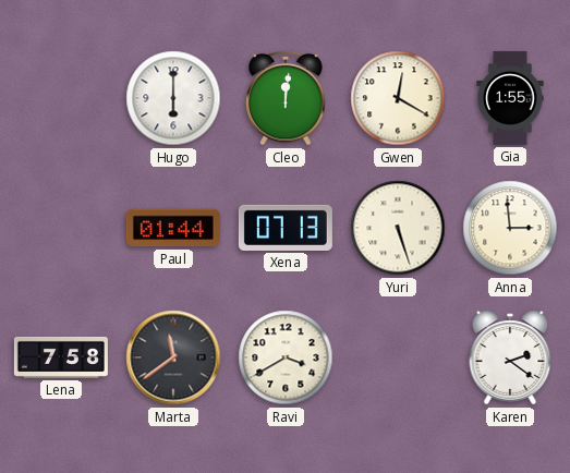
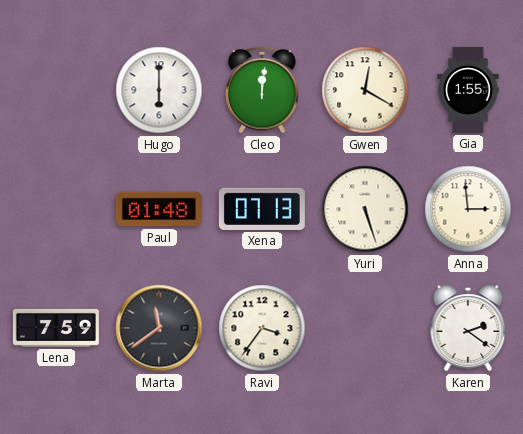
Paul: 01:44 -> 01:48 (159, 209)
Lena: 7:58 -> 7:59 (56, 328)
Ravi: 3:40 -> 3:36 (262, 328)
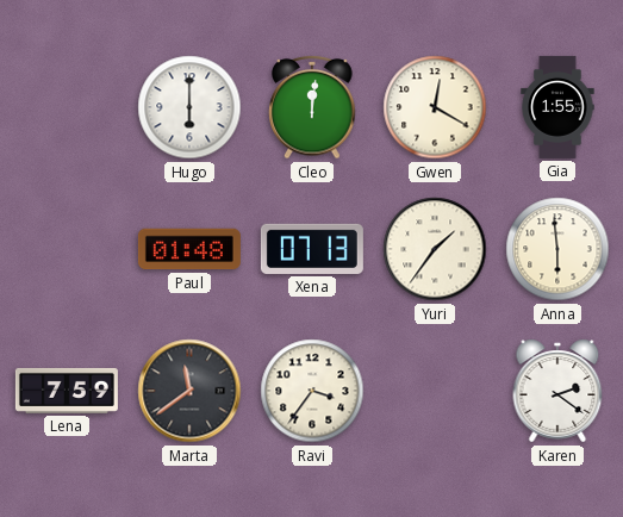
Yuri: 5:27 -> 1:36 (435, 249)
Anna: 2:59 -> 5:59 (557, 249)
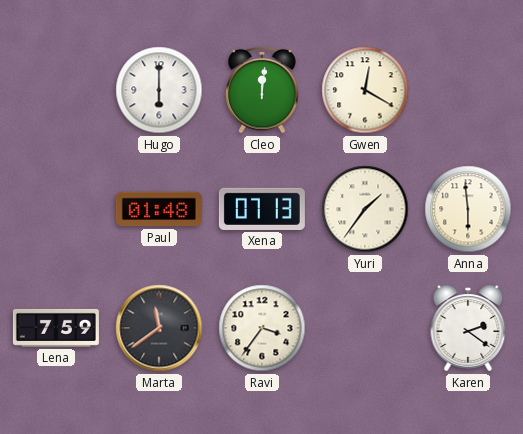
Gia: 1:55 -> none (557, 107)
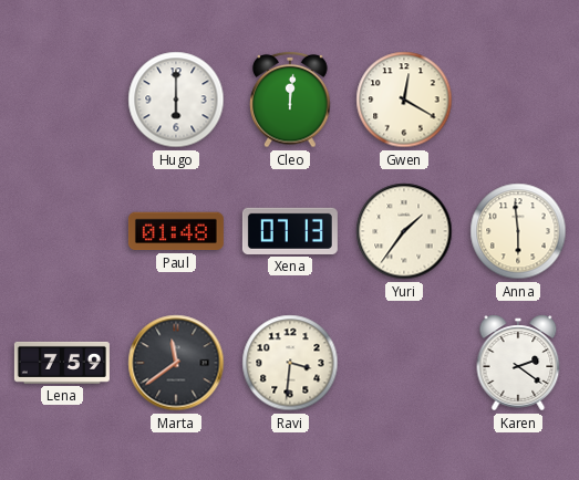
Ravi: 3:36 -> 3:31 (290, 363)
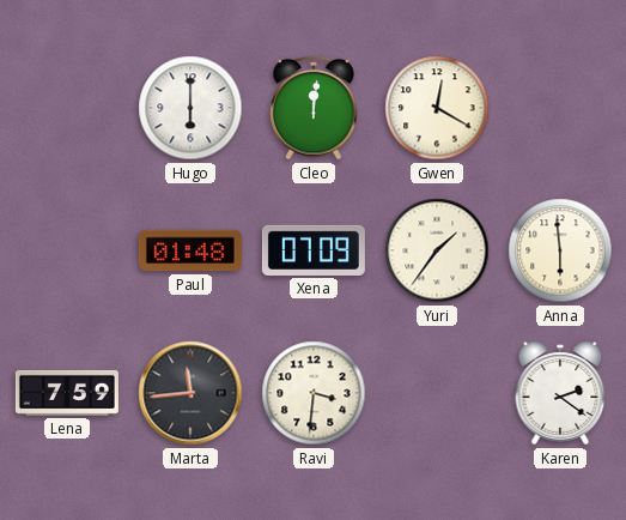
Xena: 07:13 -> 07:09 (314, 250)
Marta: 11:39 -> 11:44 (190, 393)
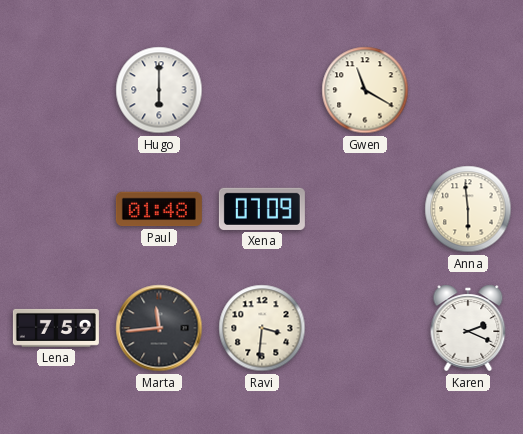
Cleo: 12:01 -> none (314, 108)
Gwen: 12:20 -> 11:20 (365, 90)
Yuri: 1:36 -> none (437, 250)
Karen: 2:21 -> 2:19 (468, 328)
